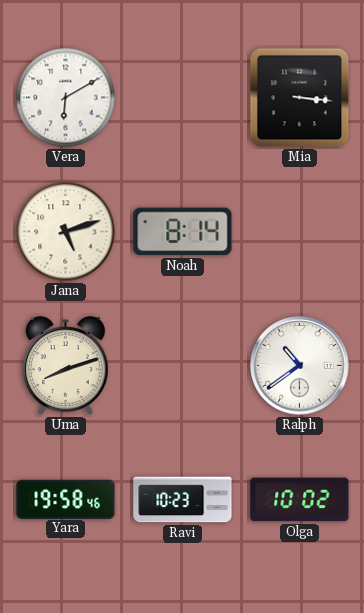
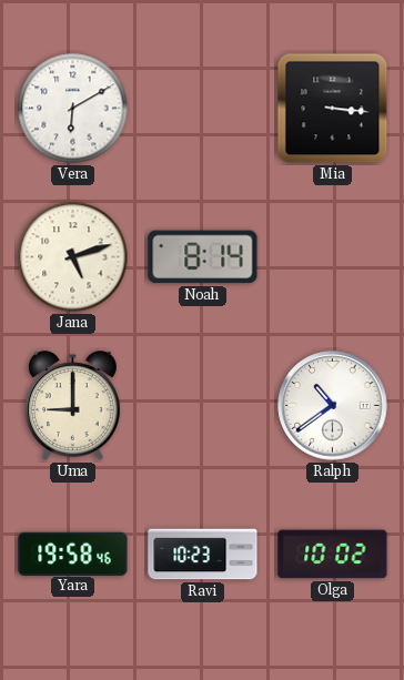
Uma: 8:12 -> 9:00 (72, 406)
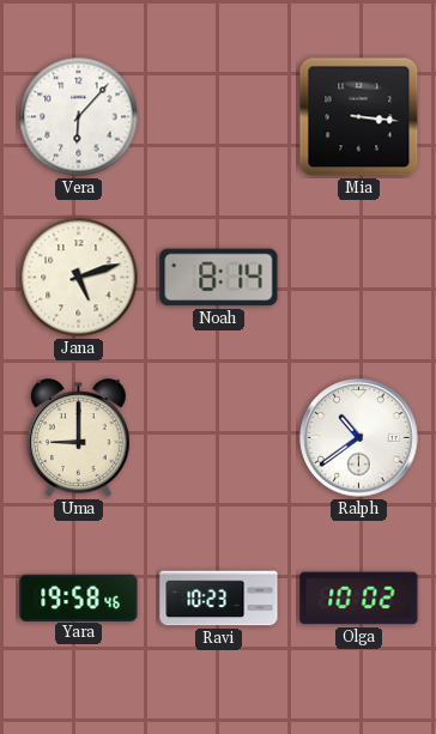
Vera: 6:10 -> 6:07 (79, 117)
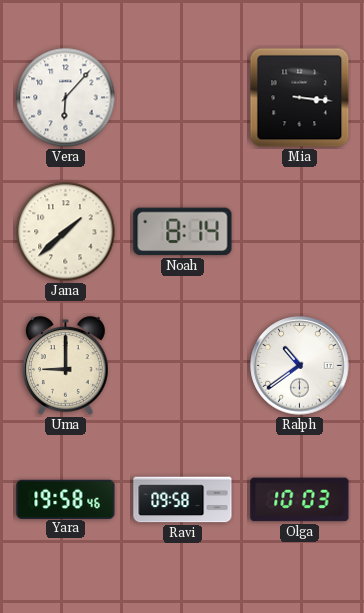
Jana: 5:12 -> 1:38 (66, 232)
Ravi: 10:23 -> 09:58 (183, 500)
Olga: 10:02 -> 10:03 (300, 500)
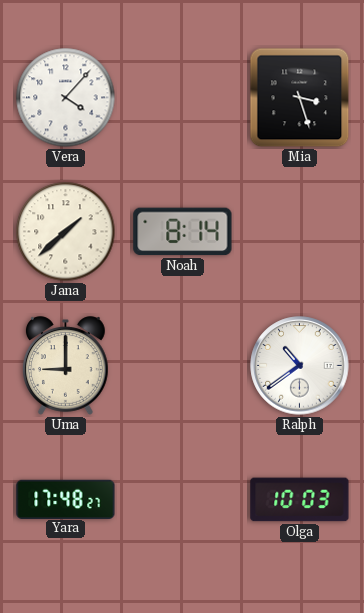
Vera: 6:07 -> 4:07 (66, 98)
Mia: 3:16 -> 3:27 (300, 98)
Yara: 19:58 -> 17:48 (66, 499)
Ravi: 09:58 -> none (183, 500)
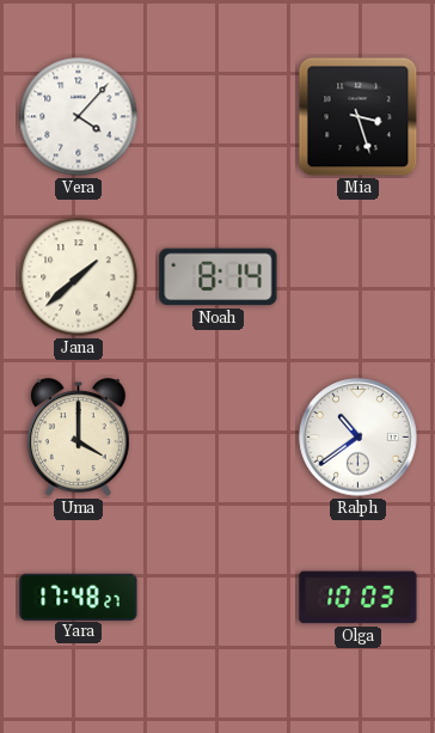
Uma: 9:00 -> 4:00 (78, 438)
